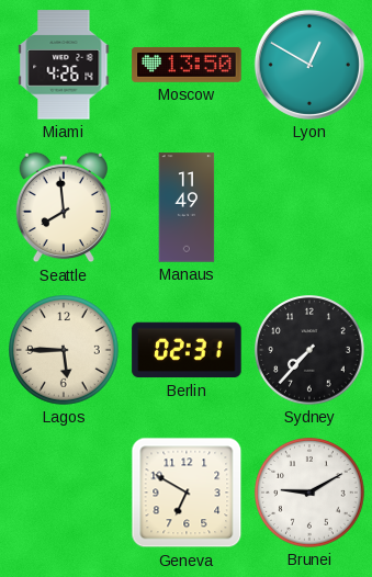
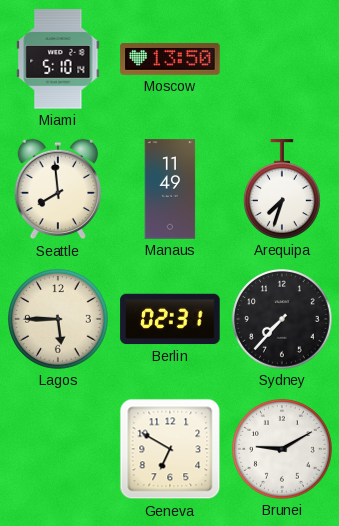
Miami: 4:26 -> 5:10 (58, 59)
Lyon: 12:50 -> none (309, 65)
Arequipa: none -> 7:33 (282, 189)
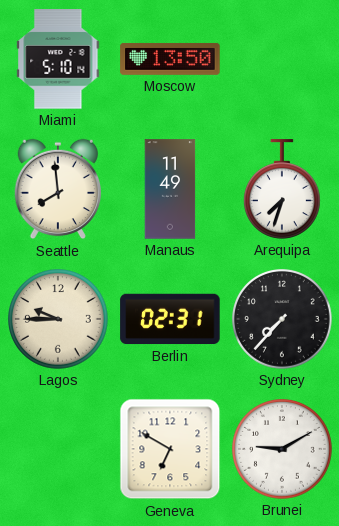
Lagos: 5:45 -> 9:45 (59, 320)
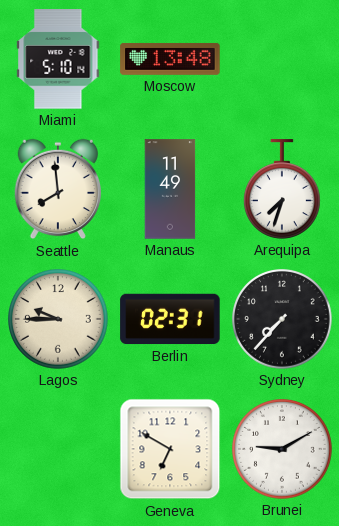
Moscow: 13:50 -> 13:48 (170, 59)
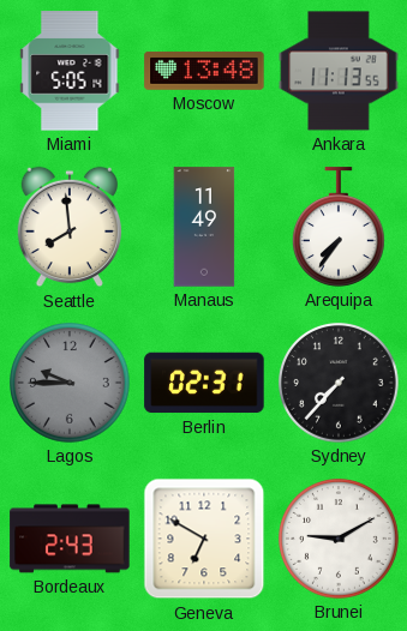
Miami: 5:10 -> 5:05 (70, 71)
Ankara: none -> 11:13 (339, 71)
Arequipa: 7:33 -> 7:36 (339, 227)
Lagos dial: cream -> grey (71, 384)
Bordeaux: none -> 2:43 (70, 539)
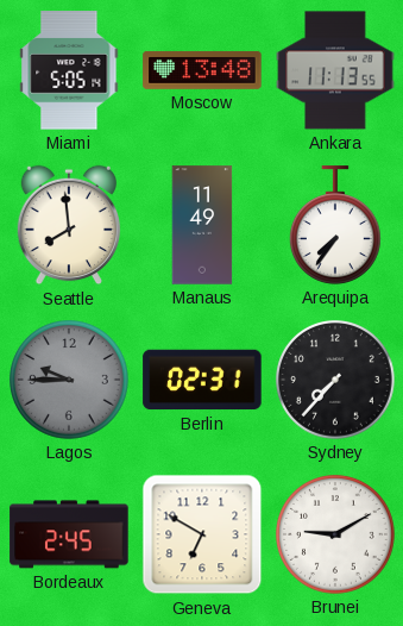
Bordeaux: 2:43 -> 2:45 (69, 534)
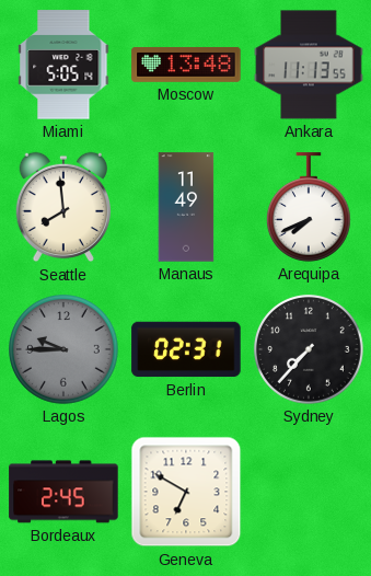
Arequipa: 7:36 -> 7:41 (309, 207)
Brunei: 9:10 -> none (336, 536)
